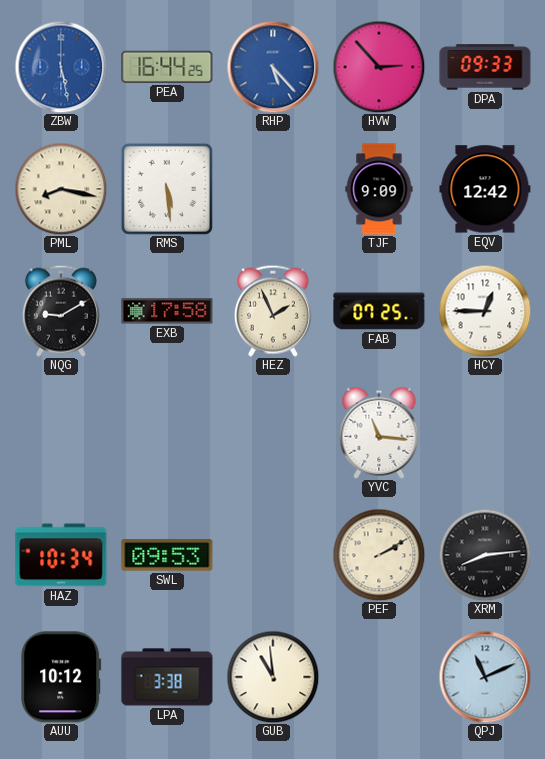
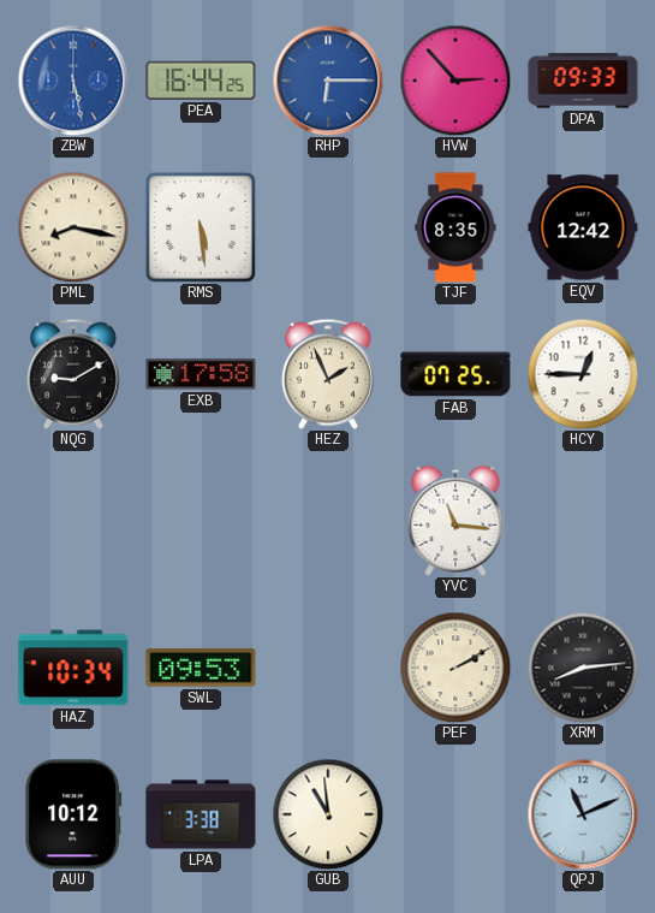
RHP: 5:23 -> 6:15 (328, 81)
TJF: 9:09 -> 8:35 (455, 227)
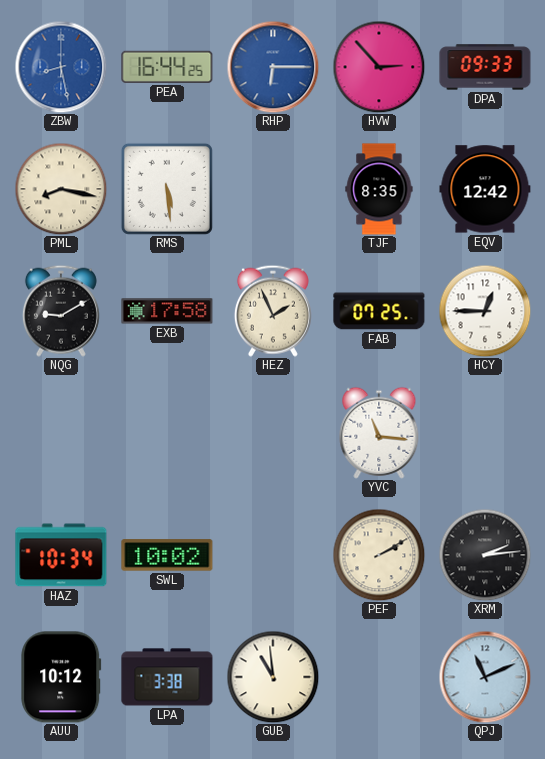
ZBW: 5:28 -> 8:28 (61, 67)
SWL: 09:53 -> 10:02 (167, 555)
XRM: 8:14 -> 2:14 (485, 555)
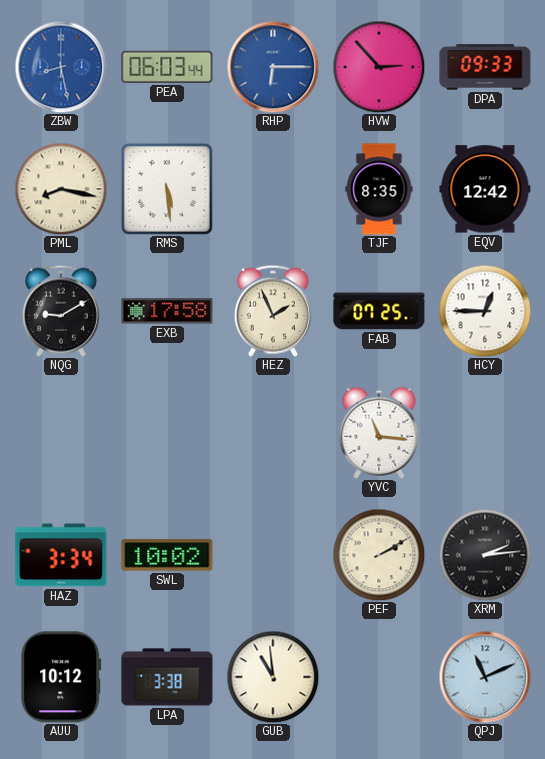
PEA: 16:44 -> 06:03 (167, 67)
HAZ: 10:34 -> 3:34 (61, 555)
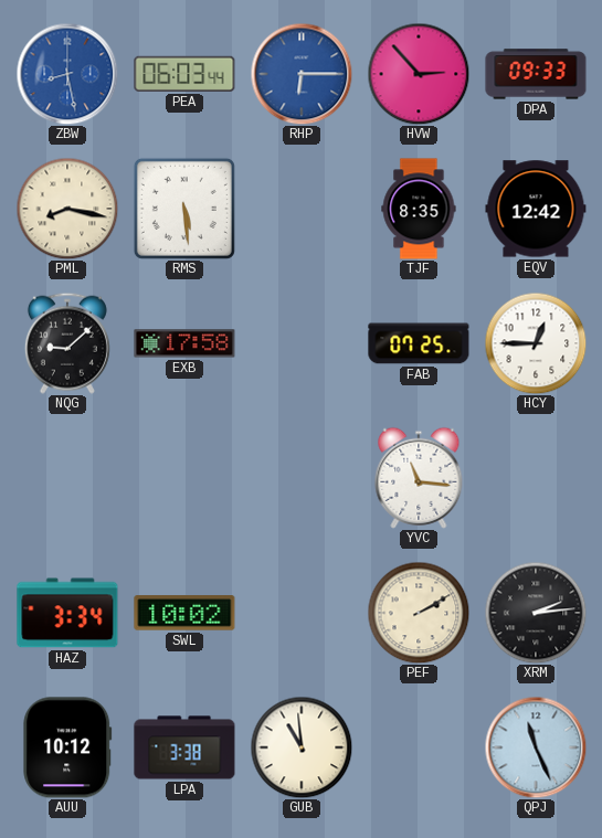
NQG: 9:10 -> 9:08 (67, 343)
HEZ: 1:56 -> none (273, 311)
QPJ: 11:11 -> 11:26 (536, 747)
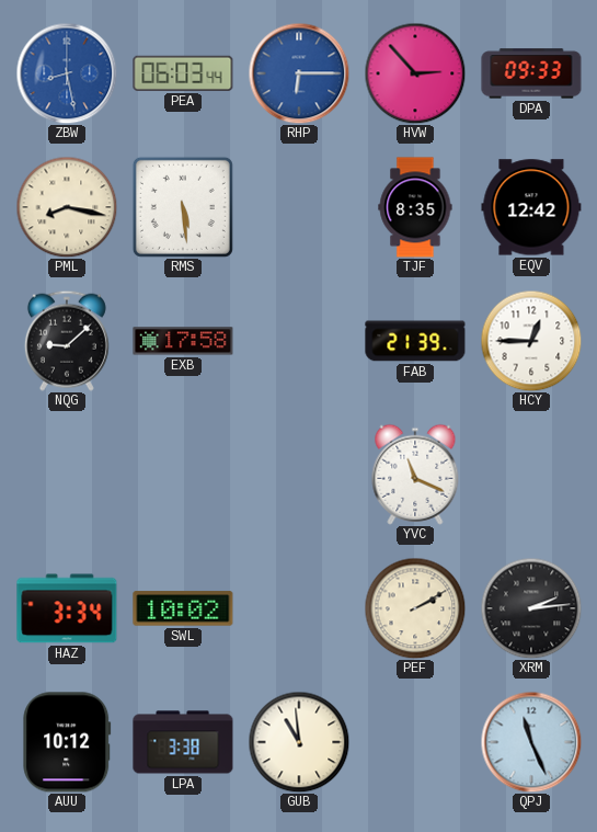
FAB: 07:25 -> 21:39 (415, 341)
YVC: 11:16 -> 11:19 (415, 475)
